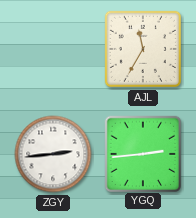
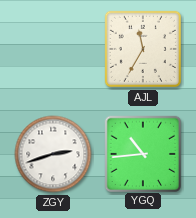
ZGY: 2:44 -> 2:42 (53, 154)
YGQ: 2:44 -> 10:44 (142, 153)
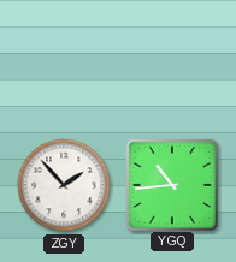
AJL: 11:35 -> none (143, 49)
ZGY: 2:42 -> 1:53 (64, 185)
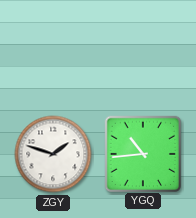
ZGY: 1:53 -> 1:48 (53, 154)
